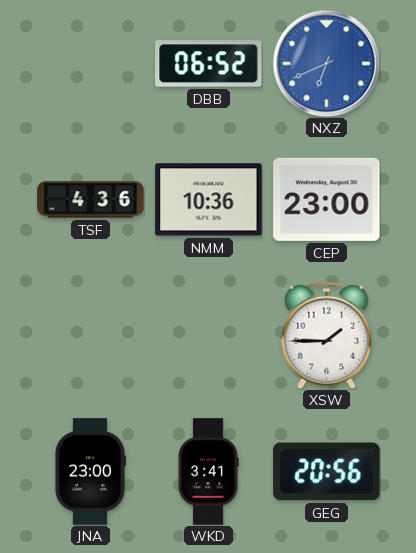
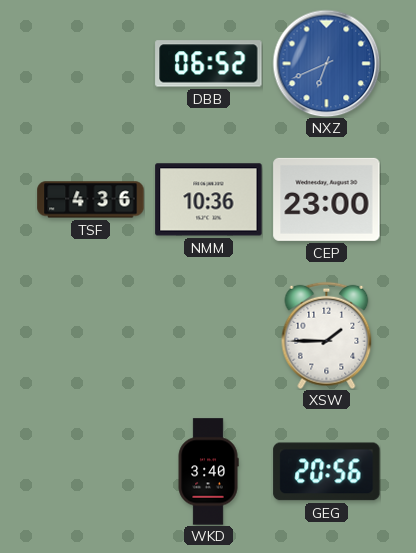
JNA: 23:00 -> none (90, 472)
WKD: 3:41 -> 3:40 (208, 472)
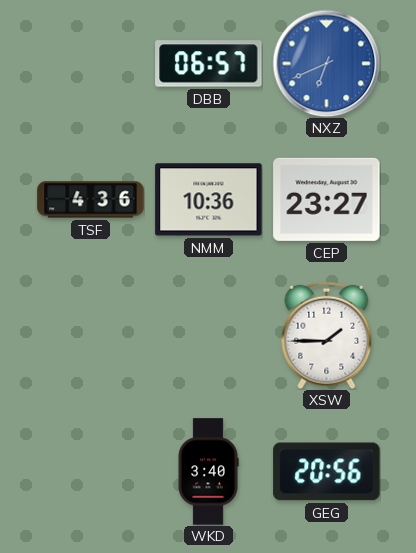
DBB: 06:52 -> 06:57 (209, 64)
CEP: 23:00 -> 23:27 (327, 199)
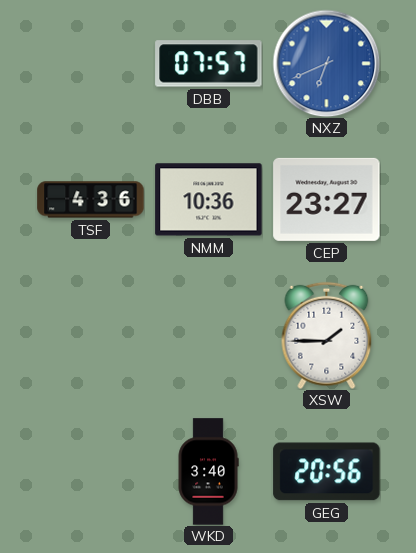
DBB: 06:57 -> 07:57 (209, 64)
